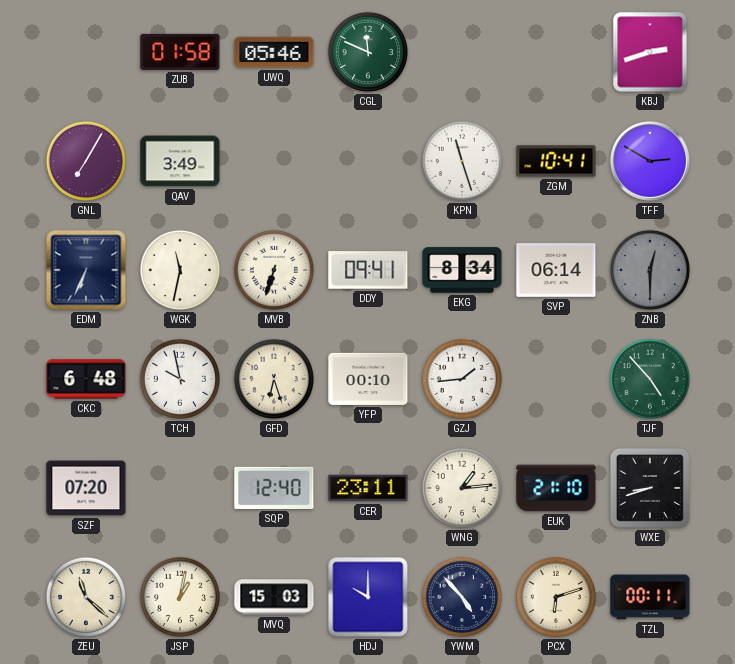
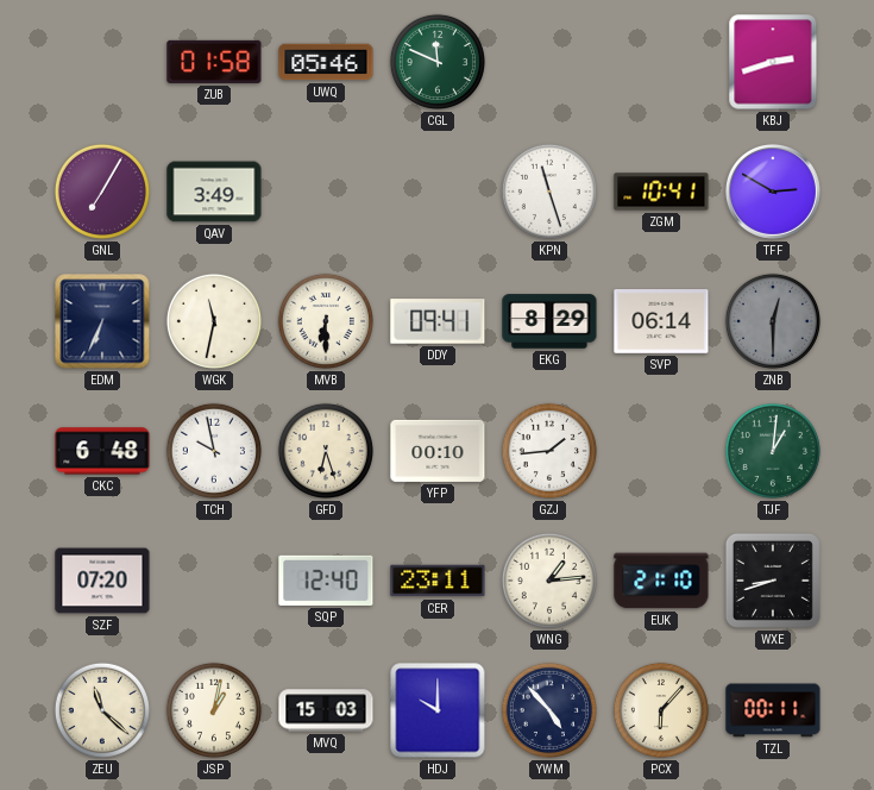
MVB: 6:33 -> 6:30 (326, 321)
EKG: 8:34 -> 8:29 (549, 321)
TJF: 4:53 -> 1:01 (773, 451)
PCX: 6:12 -> 6:07 (661, 710)
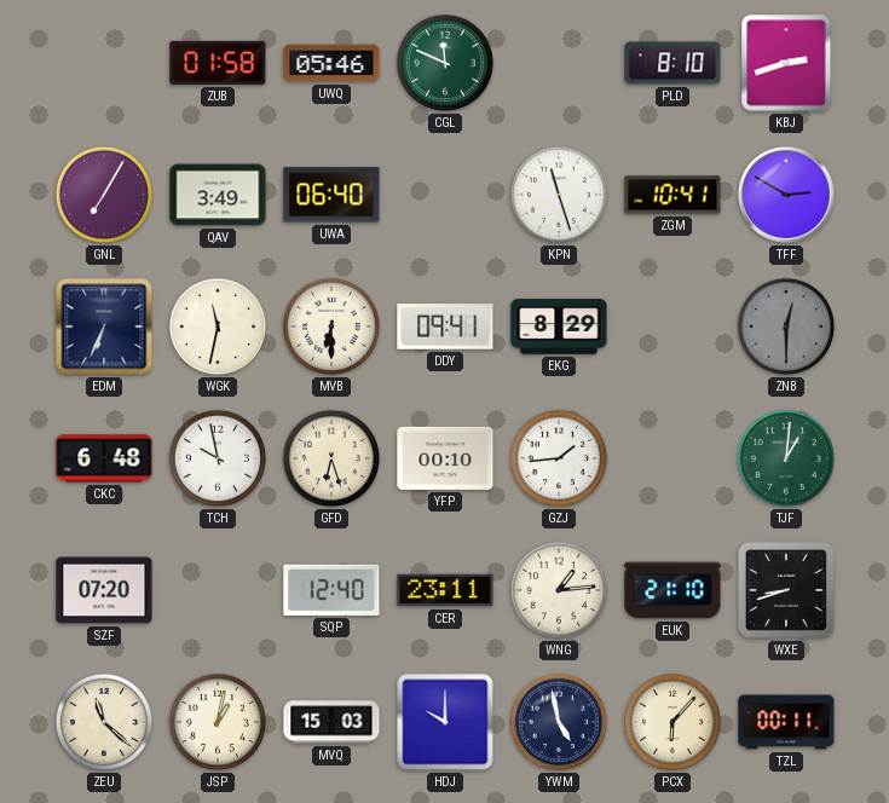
PLD: none -> 8:10 (672, 63)
UWA: none -> 06:40 (331, 195)
SVP: 06:14 -> none (661, 322)
YWM: 4:53 -> 4:58 (559, 722)
